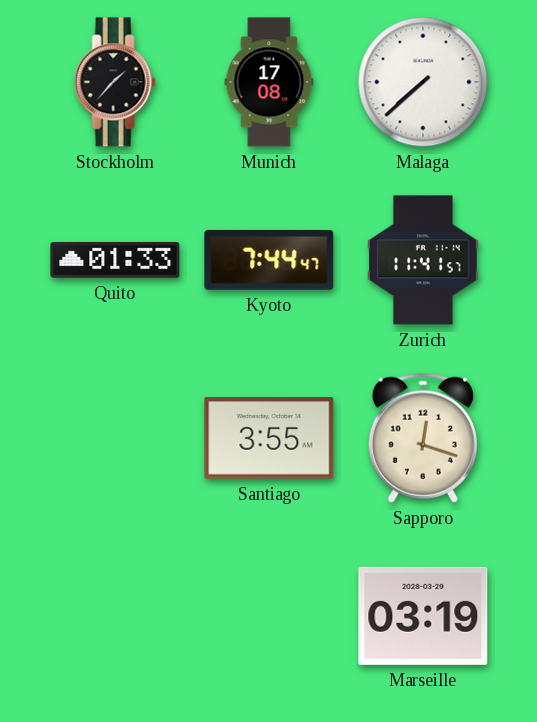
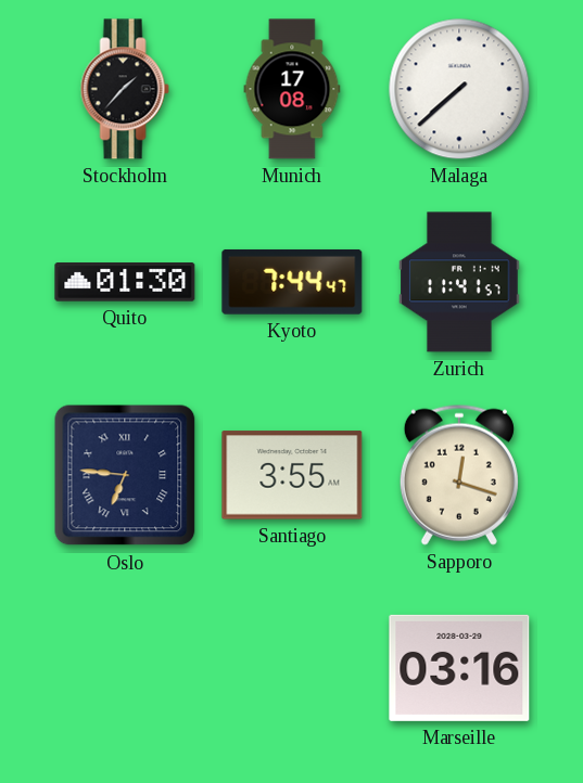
Quito: 01:33 -> 01:30 (125, 282)
Oslo: none -> 6:46 (125, 475)
Marseille: 03:19 -> 03:16 (459, 668)
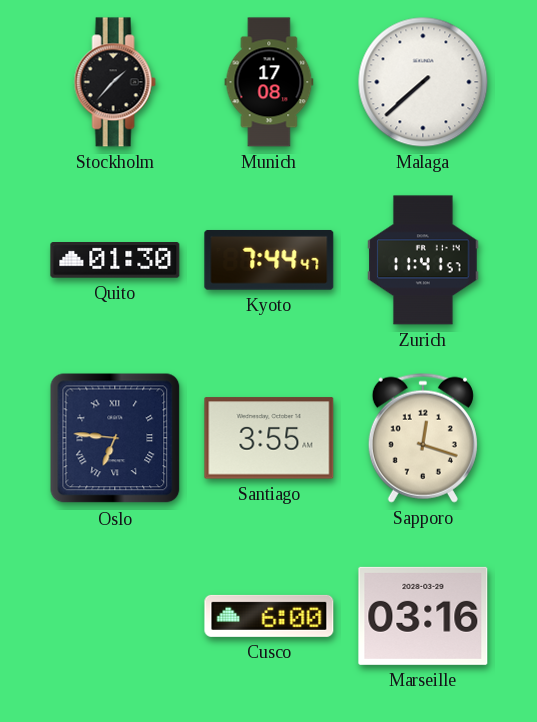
Cusco: none -> 6:00 (269, 616)
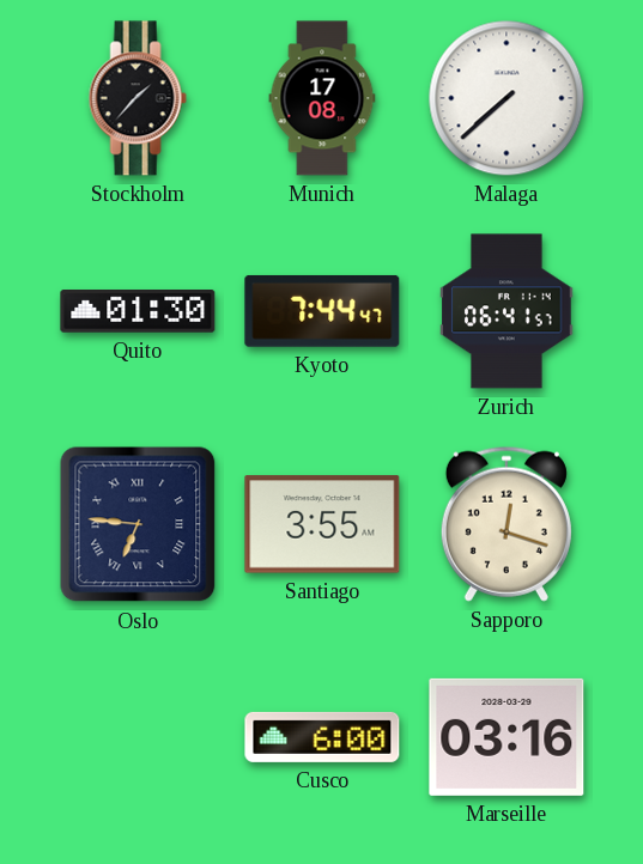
Zurich: 11:41 -> 06:41 (506, 311)
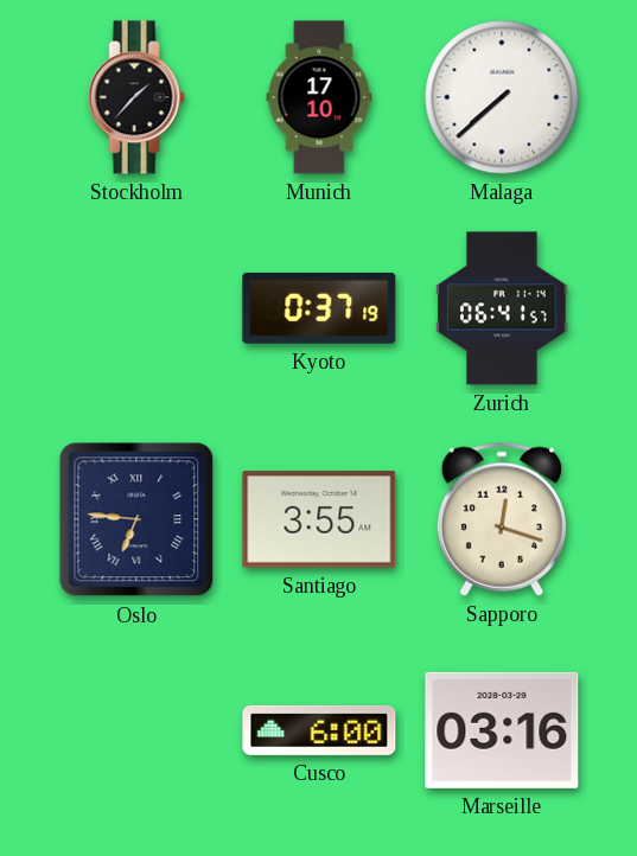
Munich: 17:08 -> 17:10 (319, 97)
Quito: 01:30 -> none (138, 311)
Kyoto: 7:44 -> 0:37 (319, 308)
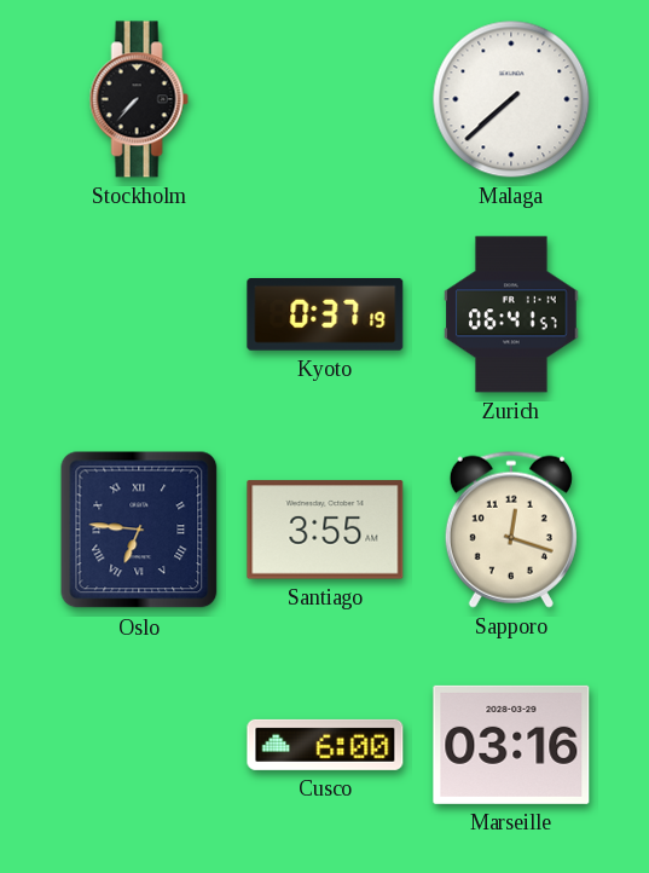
Stockholm: 1:37 -> 7:37 (139, 99)
Munich: 17:10 -> none (319, 97)
